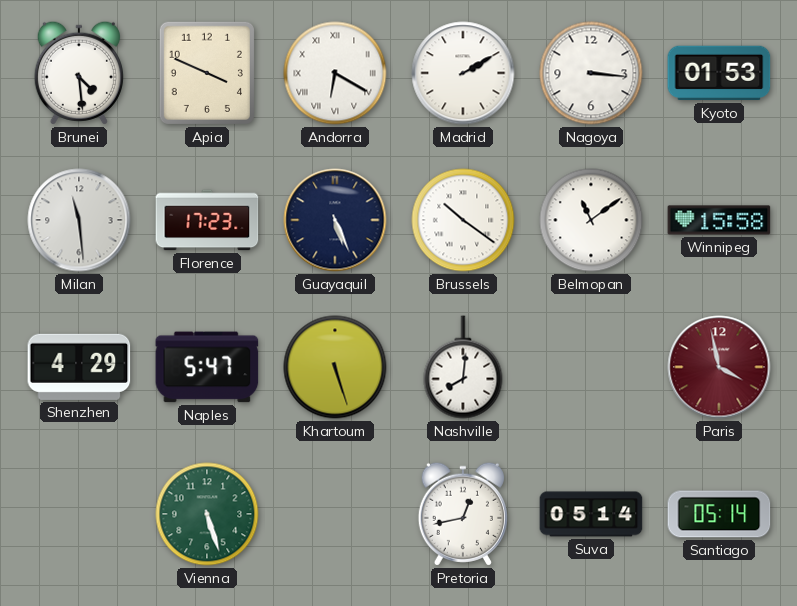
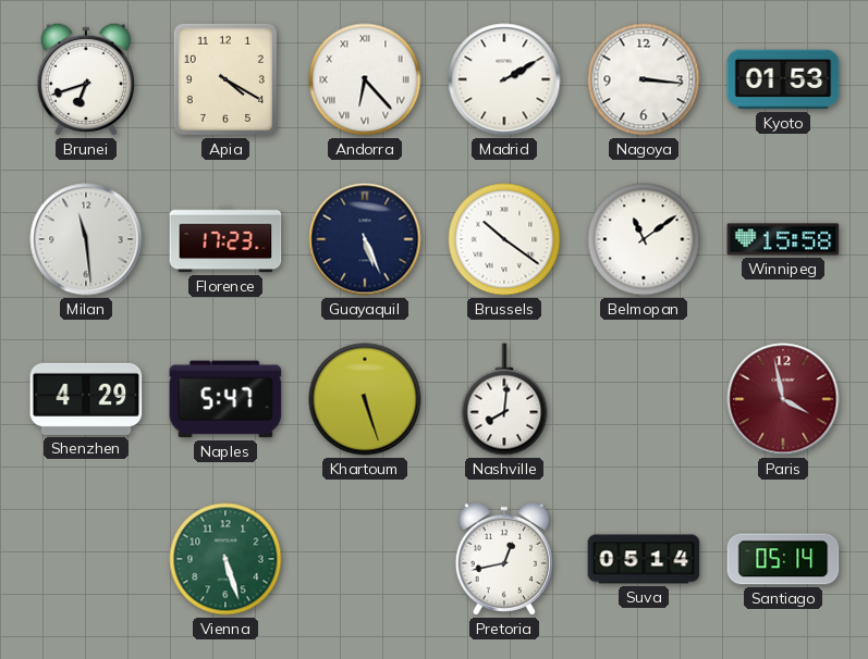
Brunei: 4:29 -> 6:42 (86, 79)
Apia: 3:49 -> 4:20 (225, 79)
Andorra: 6:20 -> 6:23 (365, 79)
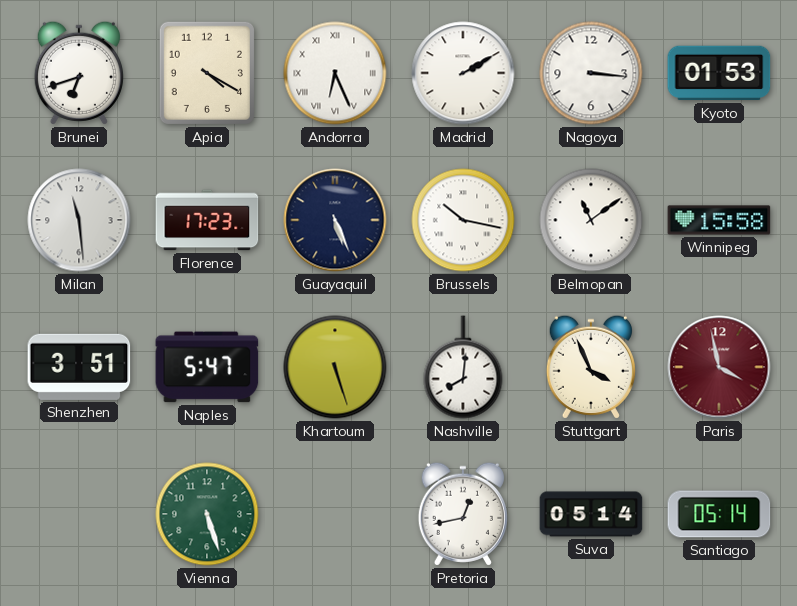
Andorra: 6:23 -> 6:26 (335, 73)
Brussels: 10:21 -> 10:17 (463, 220)
Shenzhen: 4:29 -> 3:51 (79, 367)
Stuttgart: none -> 3:56 (591, 367)
